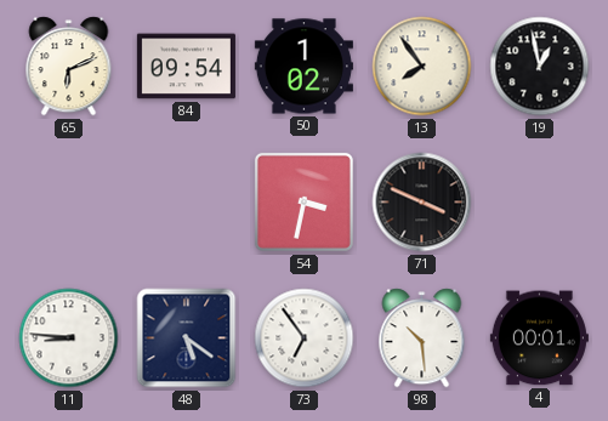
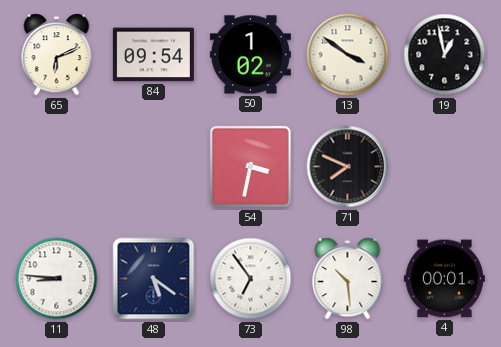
13: 7:54 -> 3:51 (348, 55)
71: 3:49 -> 7:49 (348, 167)
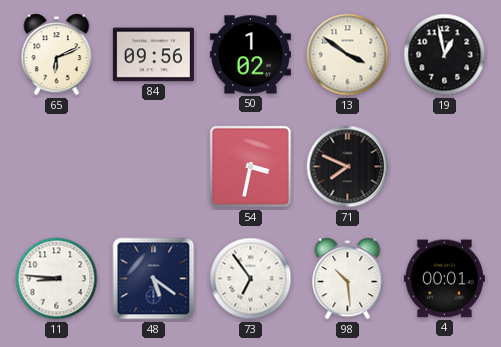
84: 09:54 -> 09:56 (153, 55)
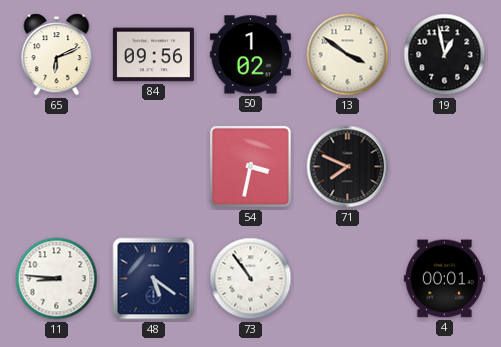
73: 6:54 -> 10:54 (251, 279)
98: 10:29 -> none (348, 279)
